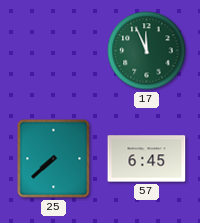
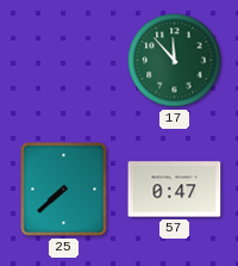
17: 11:56 -> 11:53 (175, 61)
57: 6:45 -> 0:47 (175, 190)
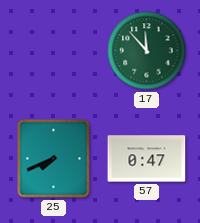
25: 7:38 -> 7:41 (54, 159)
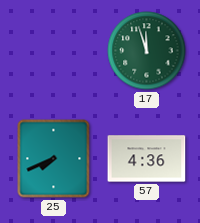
17: 11:53 -> 11:57 (147, 51)
57: 0:47 -> 4:36 (147, 159)
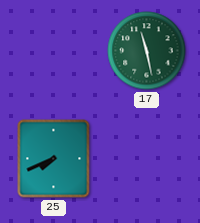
17: 11:57 -> 11:28 (147, 51)
57: 4:36 -> none (147, 159)
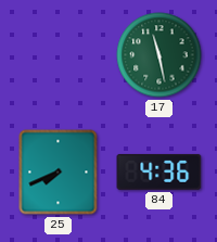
84: none -> 4:36 (159, 171)
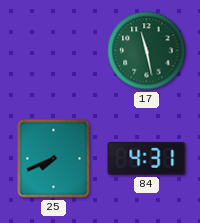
84: 4:36 -> 4:31 (147, 158)
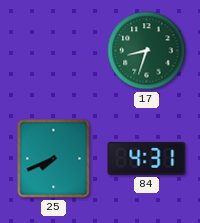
17: 11:28 -> 8:33 (147, 51)
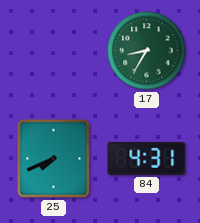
17: 8:33 -> 8:35 (147, 51)
